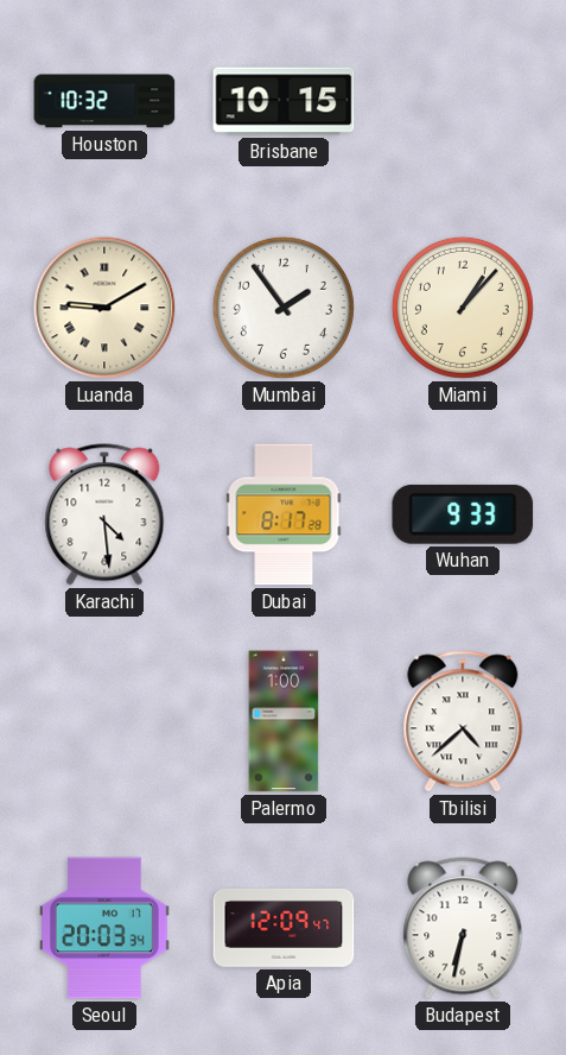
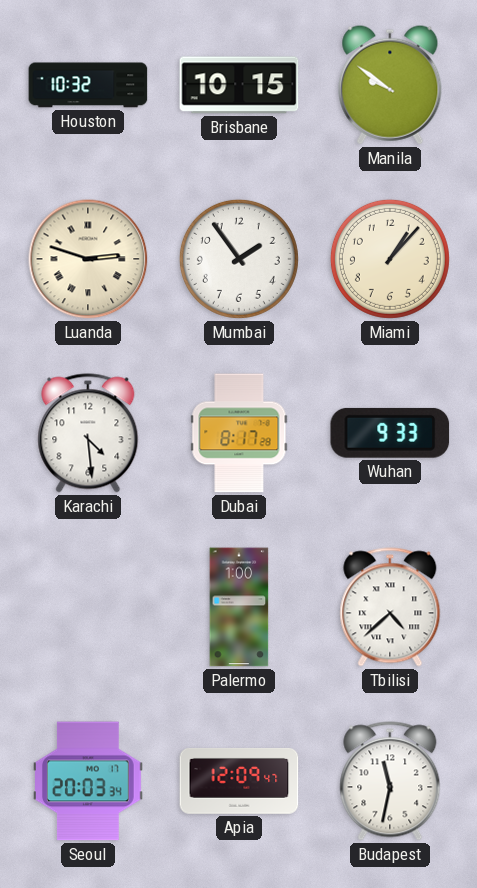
Manila: none -> 9:51 (390, 85)
Luanda: 9:10 -> 2:48 (88, 259)
Budapest: 6:32 -> 11:32 (390, 781)
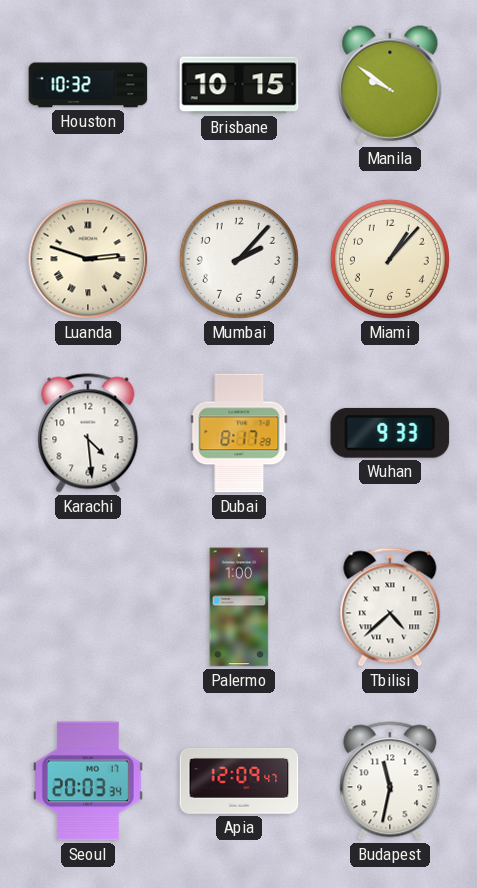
Mumbai: 1:54 -> 2:07 (239, 259)
